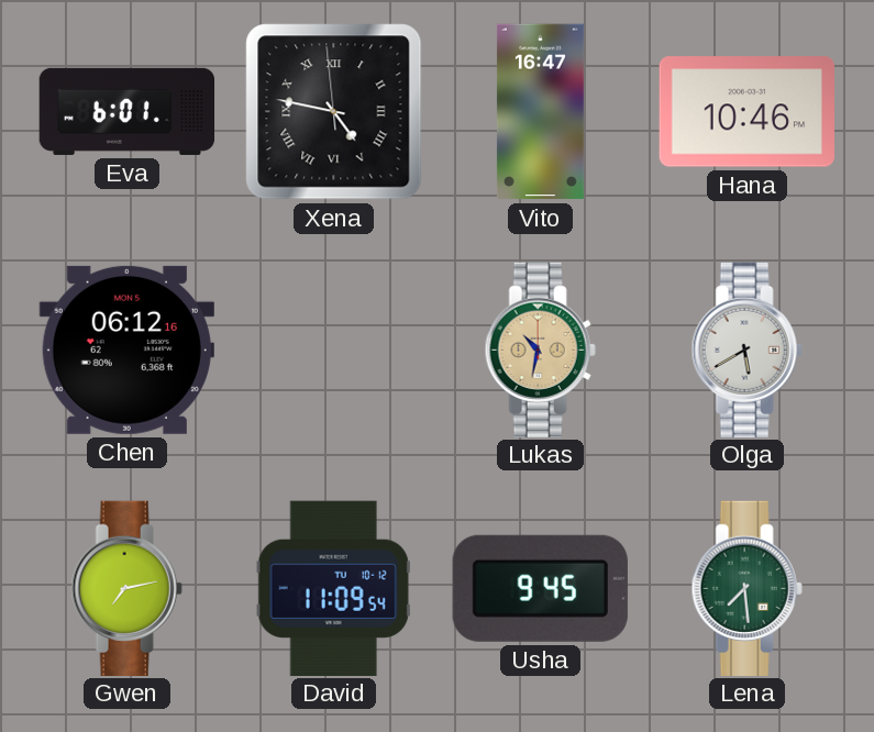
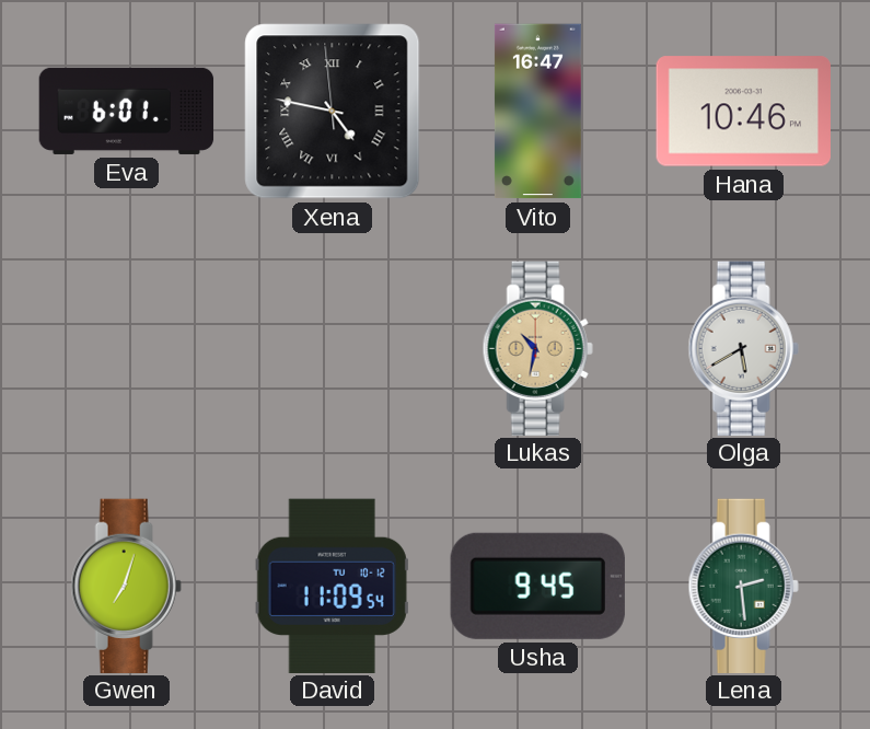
Chen: 06:12 -> none (126, 350)
Gwen: 7:13 -> 7:03 (126, 586)
Lena: 7:29 -> 2:29 (743, 586)
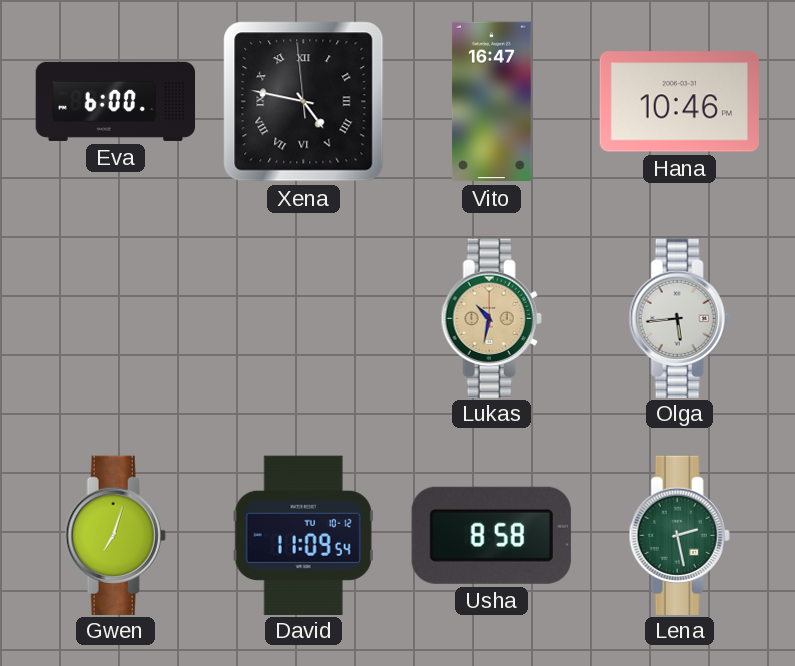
Eva: 6:01 -> 6:00 (116, 101)
Olga: 5:40 -> 5:44 (679, 318)
Usha: 9:45 -> 8:58 (491, 535)
Lena: 2:29 -> 2:28 (679, 535)
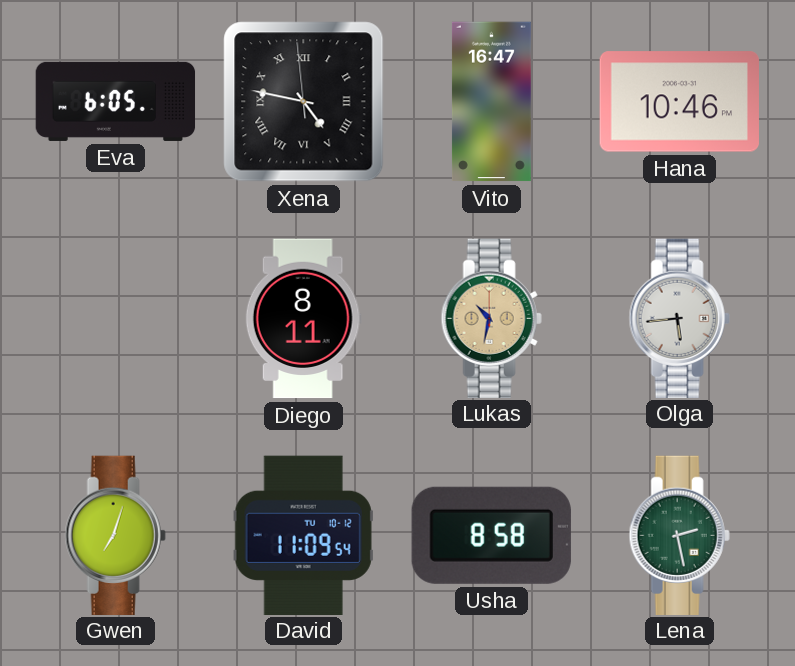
Eva: 6:00 -> 6:05 (116, 101)
Diego: none -> 8:11 (303, 319)
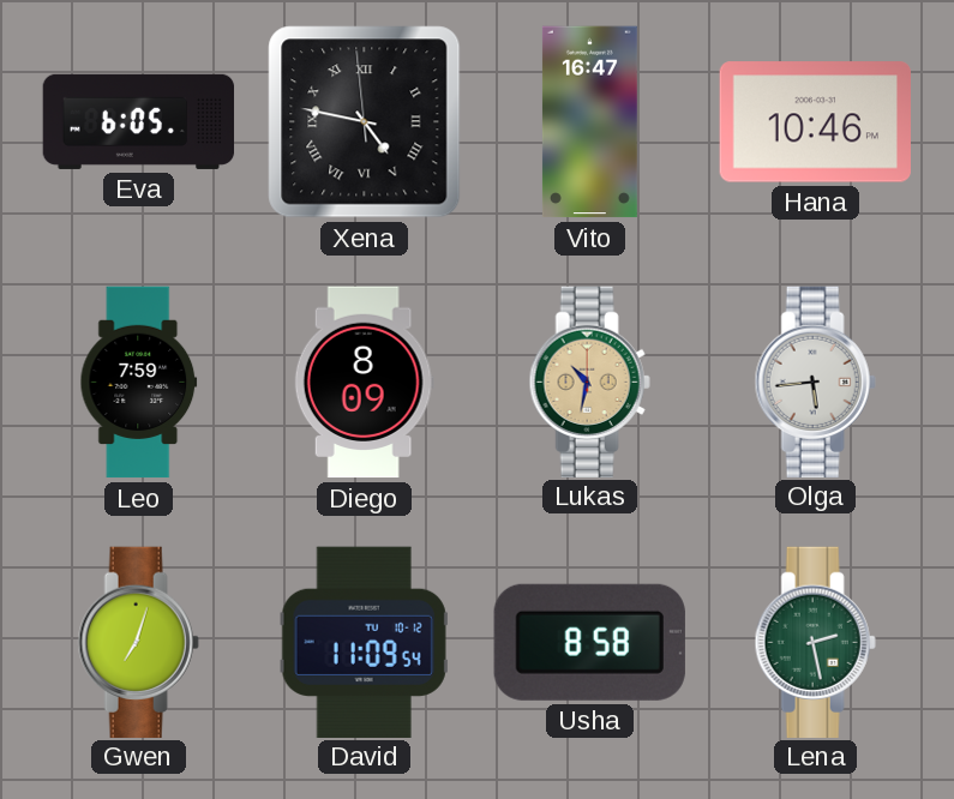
Leo: none -> 7:59 (139, 383)
Diego: 8:11 -> 8:09 (364, 383)
